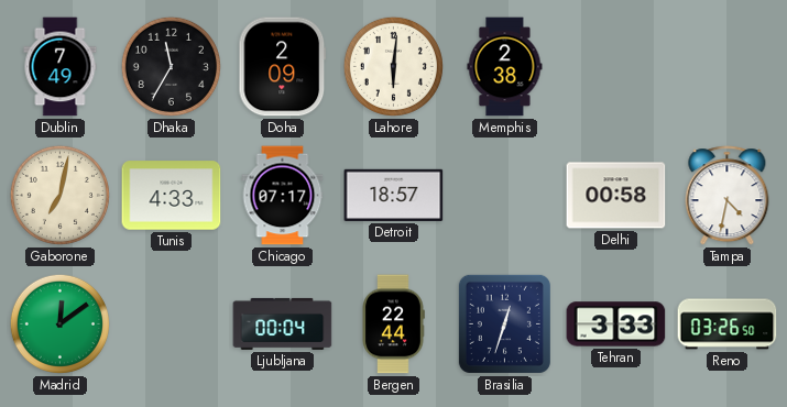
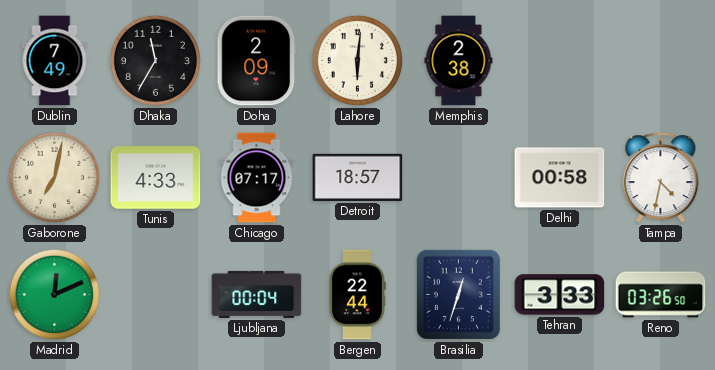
Madrid: 12:09 -> 12:11 (54, 294)
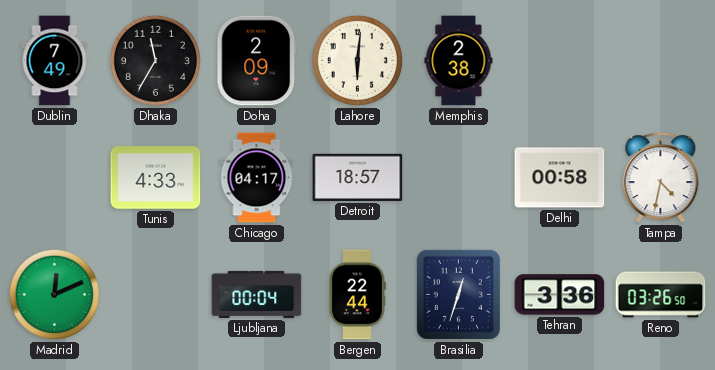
Gaborone: 7:02 -> none (54, 177)
Chicago: 07:17 -> 04:17 (257, 178)
Tehran: 3:33 -> 3:36 (560, 295)
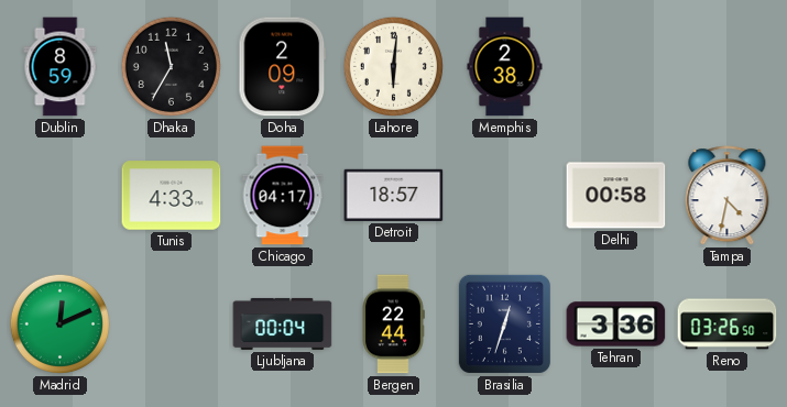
Dublin: 7:49 -> 8:59 (61, 67)
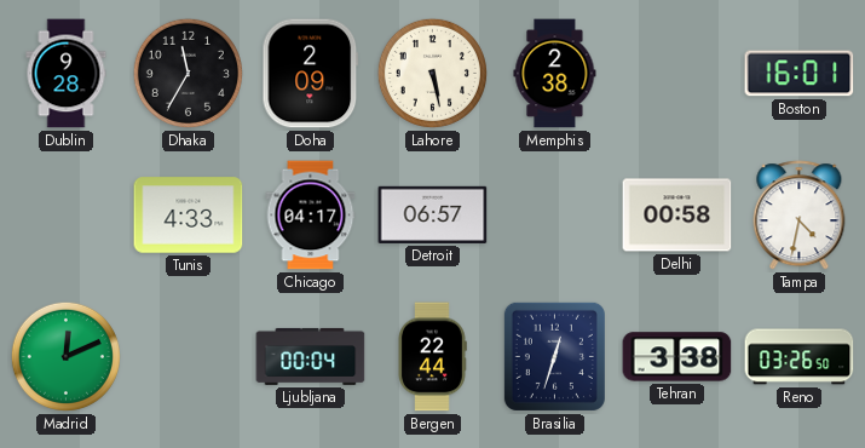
Dublin: 8:59 -> 9:28 (67, 74)
Lahore: 6:01 -> 5:28 (432, 73)
Boston: none -> 16:01 (800, 74)
Detroit: 18:57 -> 06:57 (433, 214)
Tehran: 3:36 -> 3:38 (677, 357)
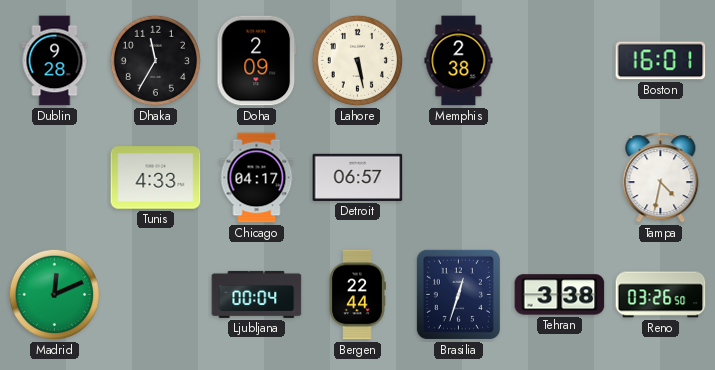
Delhi: 00:58 -> none (677, 216)
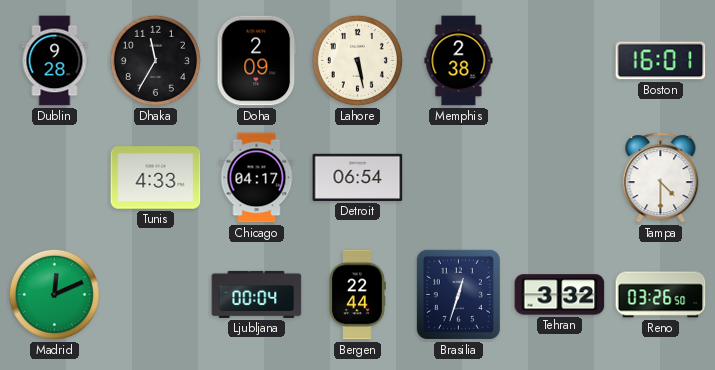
Detroit: 06:57 -> 06:54 (358, 177)
Tampa: 4:32 -> 4:30 (661, 178)
Tehran: 3:38 -> 3:32 (560, 295)
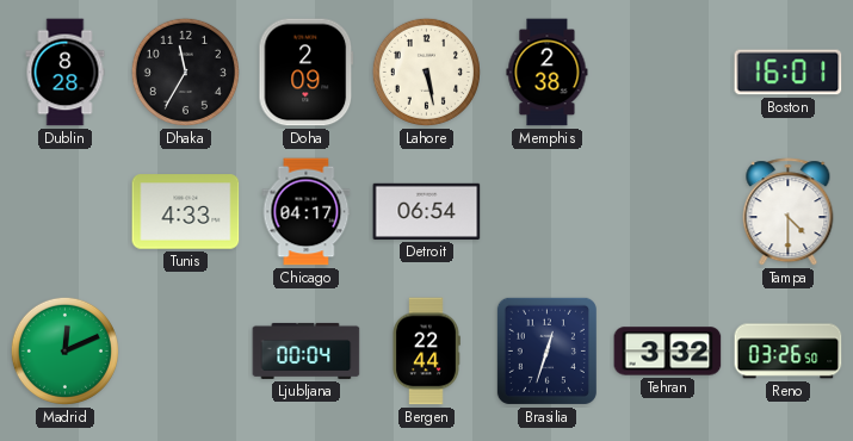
Dublin: 9:28 -> 8:28 (66, 73)
